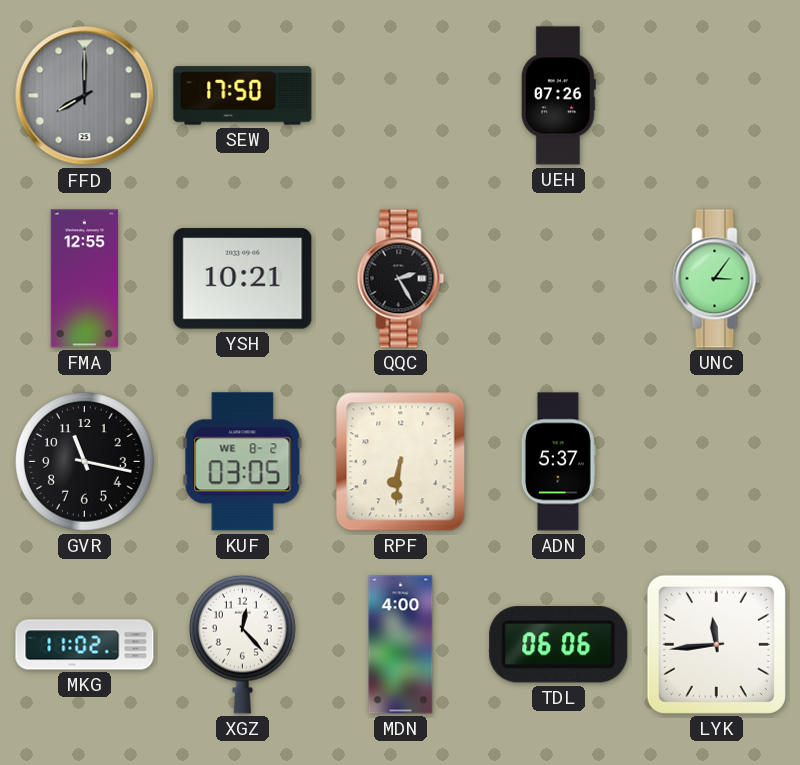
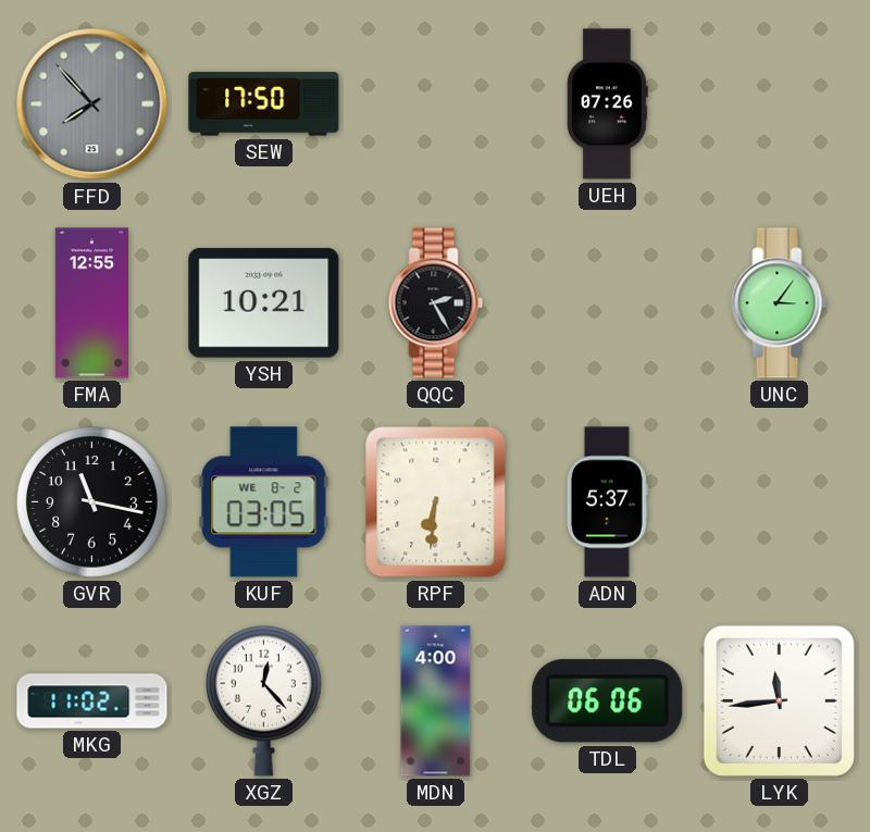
FFD: 8:00 -> 7:53 (92, 104)
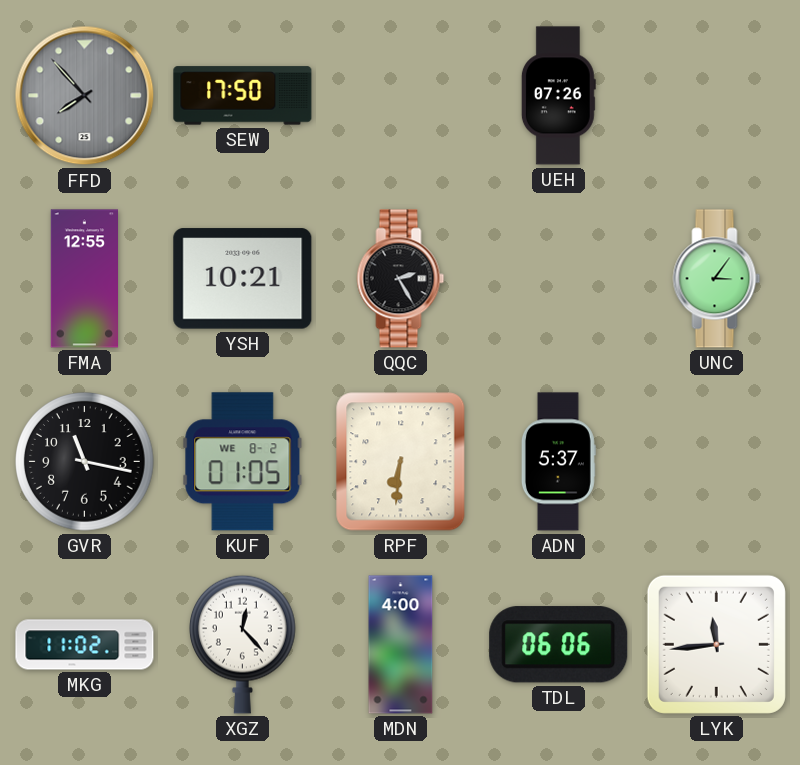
KUF: 03:05 -> 01:05 (243, 462)
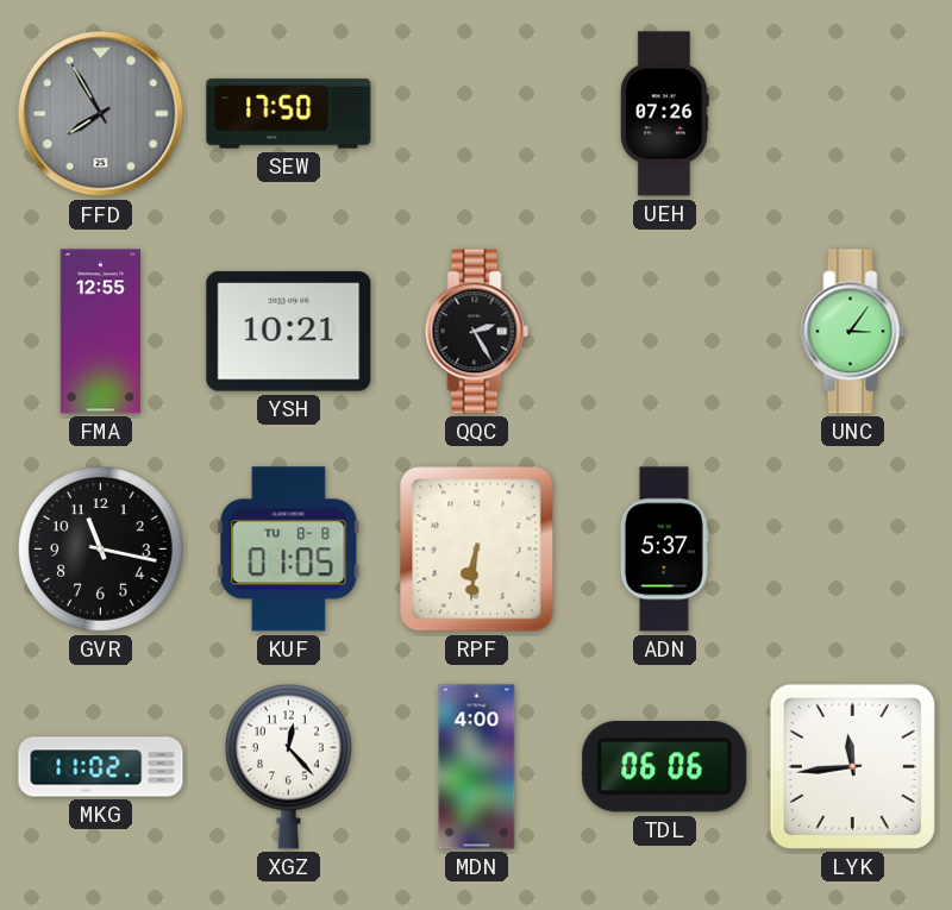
FFD: 7:53 -> 7:55 (101, 114)
KUF date: WE 8-2 -> TU 8-8 (289, 550)
